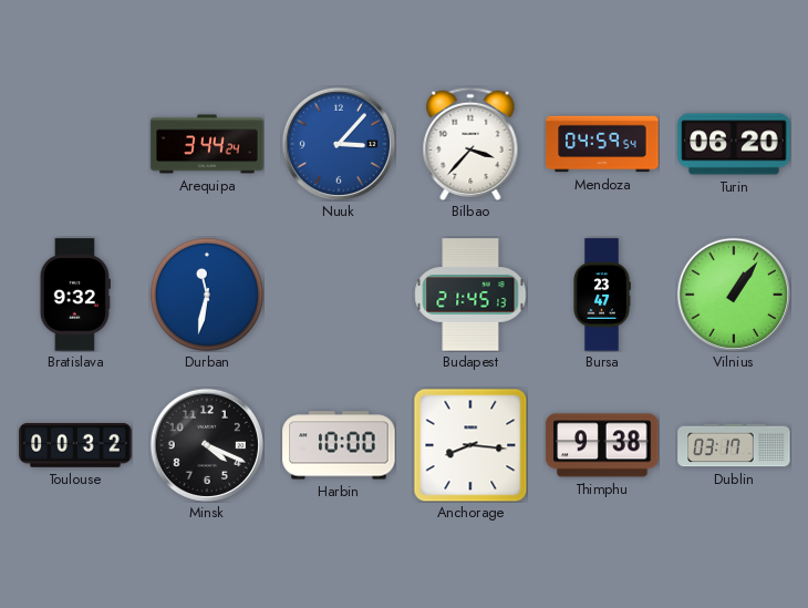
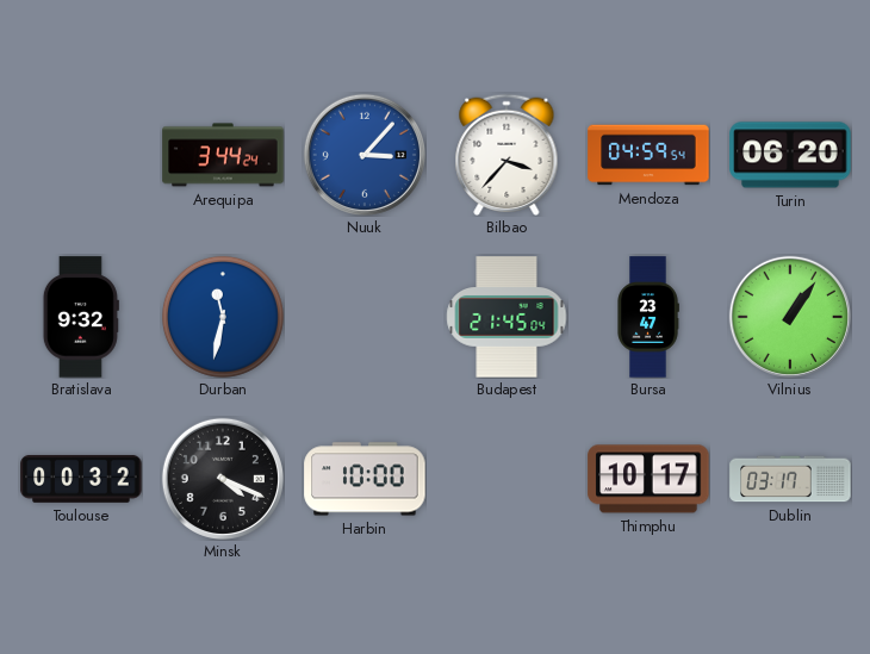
Budapest: 21:45:13 -> 21:45:04 (507, 317)
Anchorage: 8:16 -> none (470, 445)
Thimphu: 9:38 -> 10:17 (648, 479)
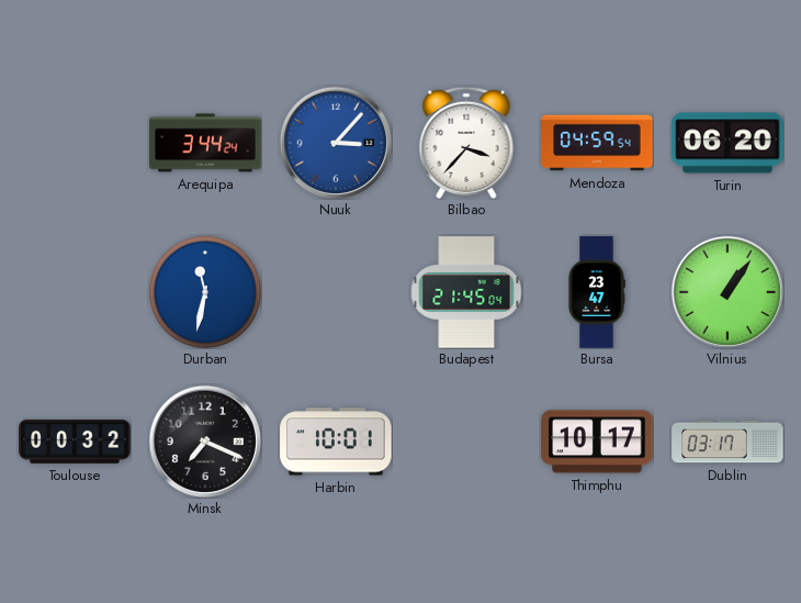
Bratislava: 9:32 -> none (81, 317)
Minsk: 4:19 -> 7:19 (205, 442)
Harbin: 10:00 -> 10:01 (336, 442)
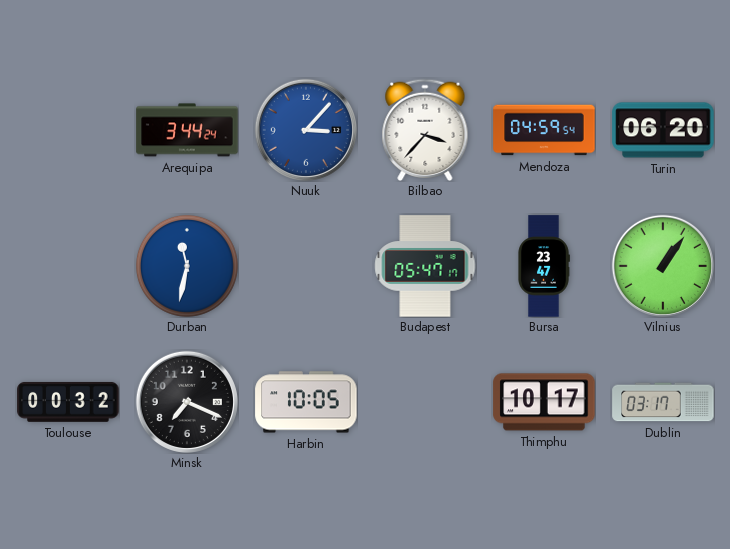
Budapest: 21:45 -> 05:47 (425, 266)
Harbin: 10:01 -> 10:05 (306, 402)
